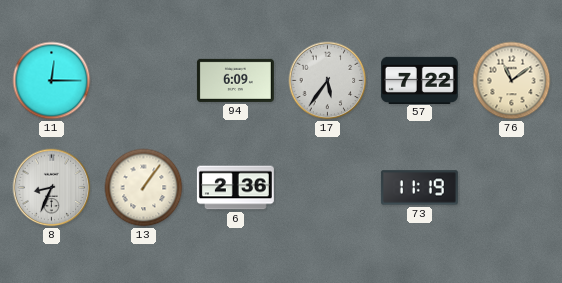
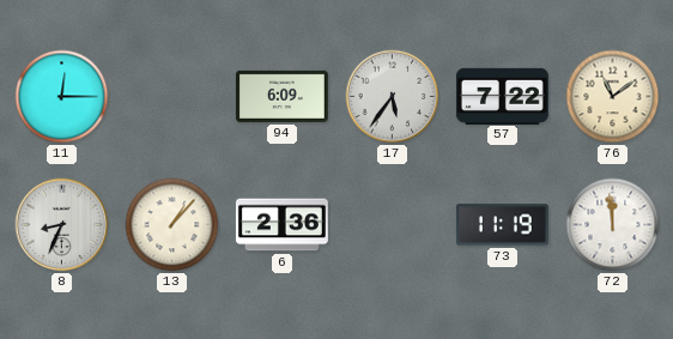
13: 1:06 -> 1:07 (172, 225)
72: none -> 11:59 (613, 225)
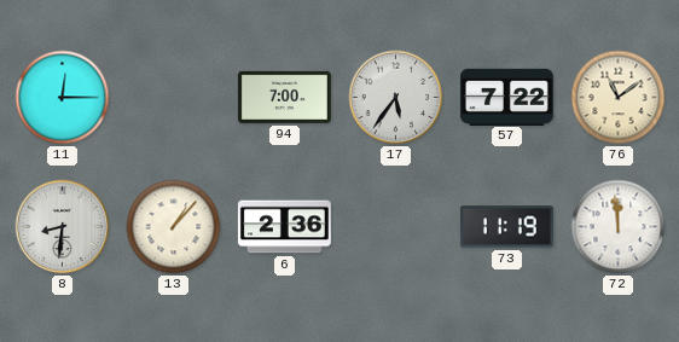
94: 6:09 -> 7:00 (284, 97)
8: 8:34 -> 8:31 (63, 227)
